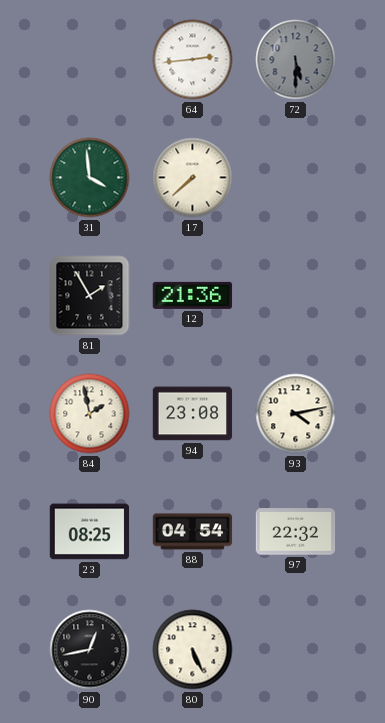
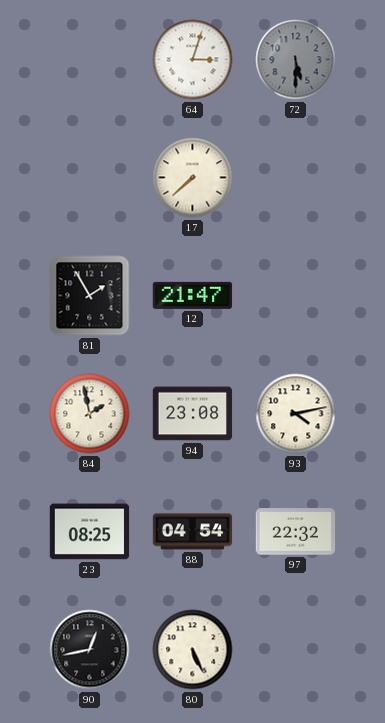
64: 2:44 -> 3:03 (193, 60)
31: 3:59 -> none (90, 178)
12: 21:36 -> 21:47 (193, 295)
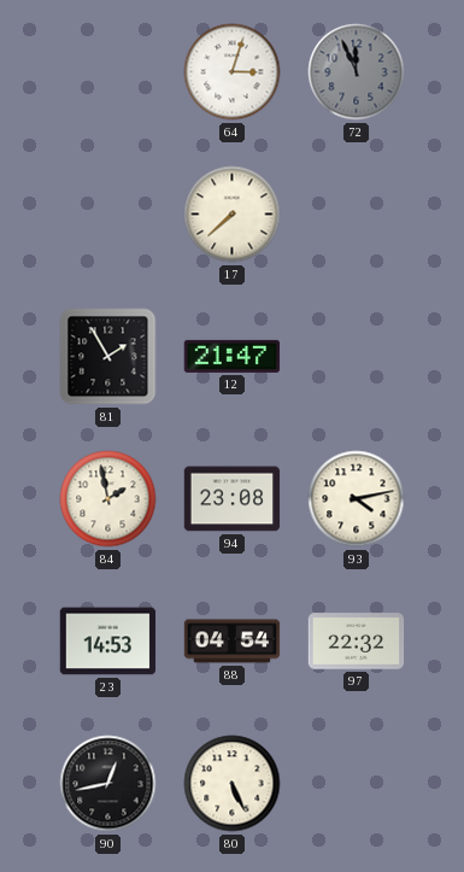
72: 5:30 -> 11:56 (357, 72)
23: 08:25 -> 14:53 (108, 642)
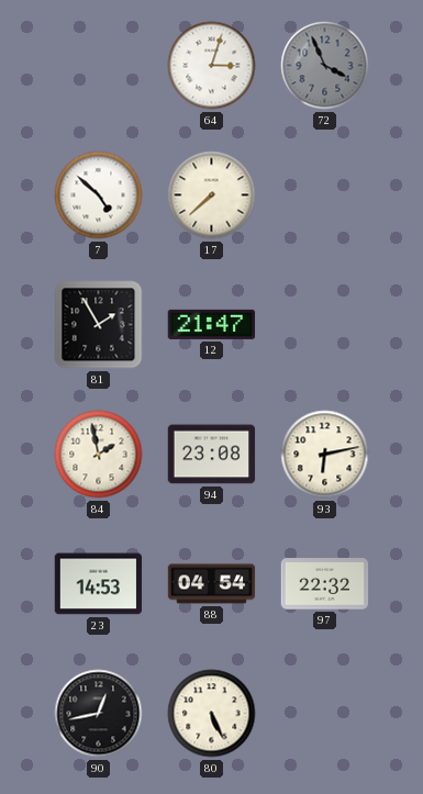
72: 11:56 -> 3:56 (325, 66)
7: none -> 4:52 (99, 195)
93: 4:13 -> 6:13 (325, 455)
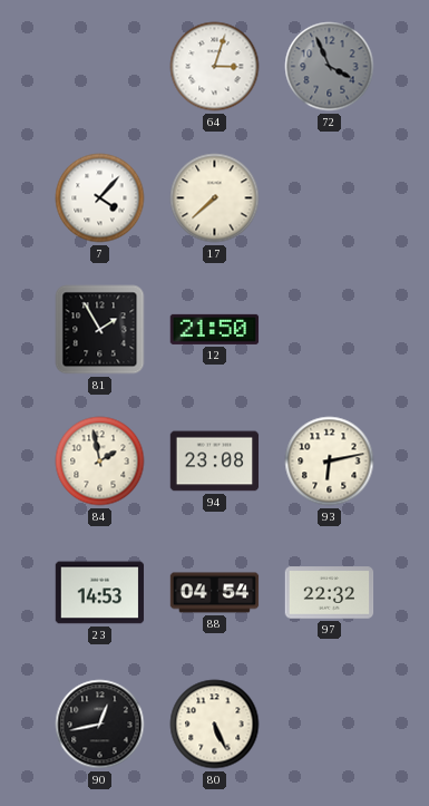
7: 4:52 -> 4:07 (100, 198)
12: 21:47 -> 21:50 (215, 329)
